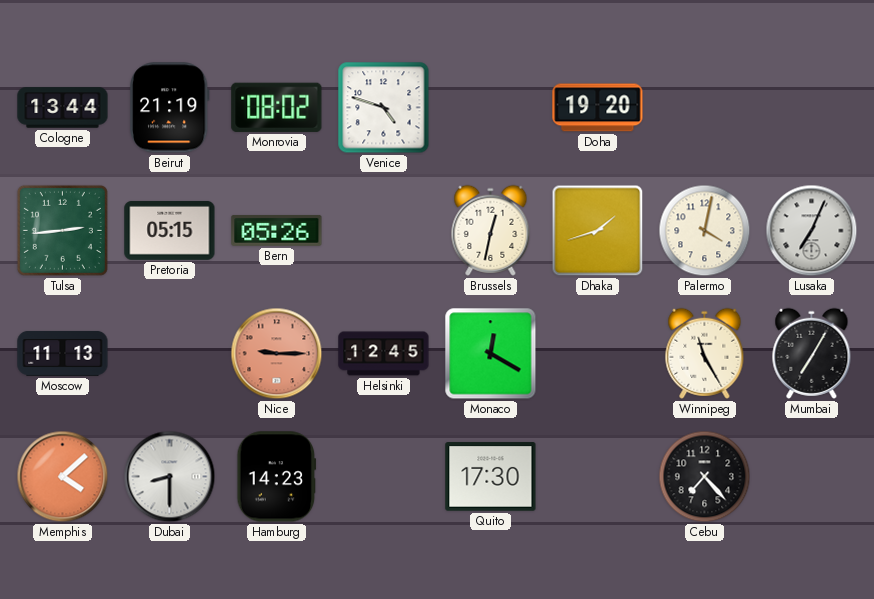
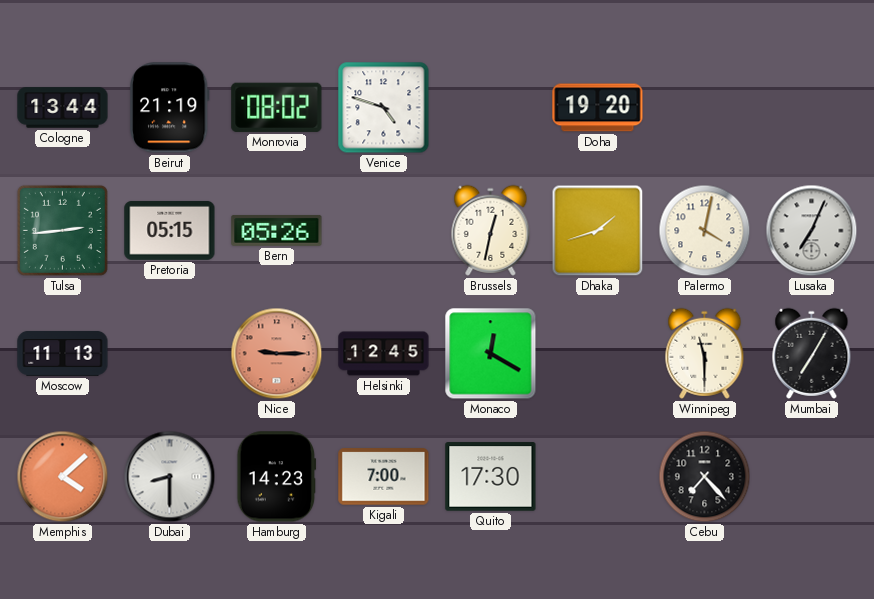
Winnipeg: 11:25 -> 11:30 (705, 353)
Kigali: none -> 7:00 (384, 477)
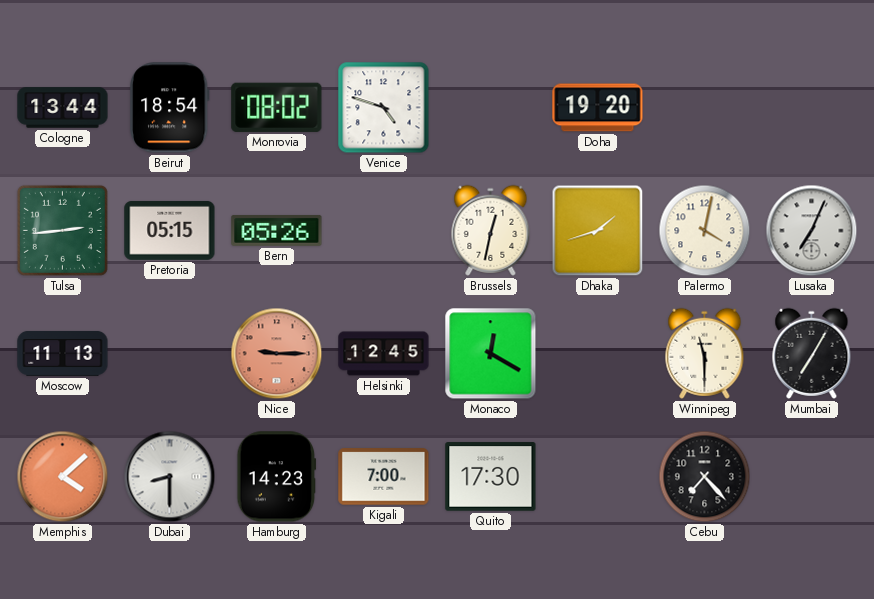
Beirut: 21:19 -> 18:54 (169, 108)
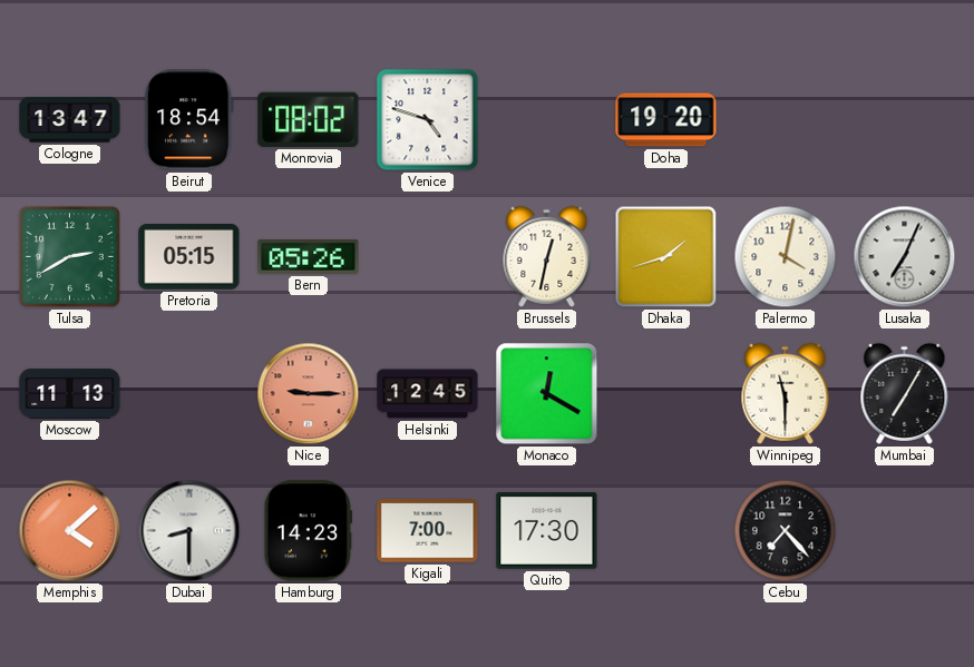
Cologne: 13:44 -> 13:47 (70, 120)
Tulsa: 2:44 -> 2:40 (69, 256)
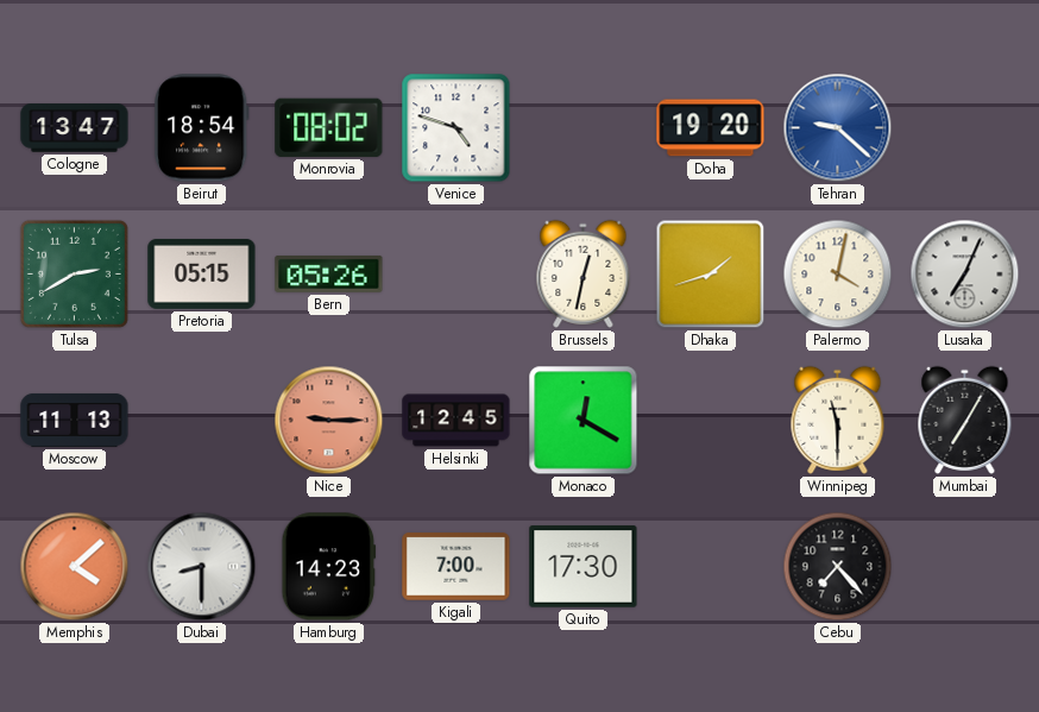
Tehran: none -> 9:22 (838, 128)
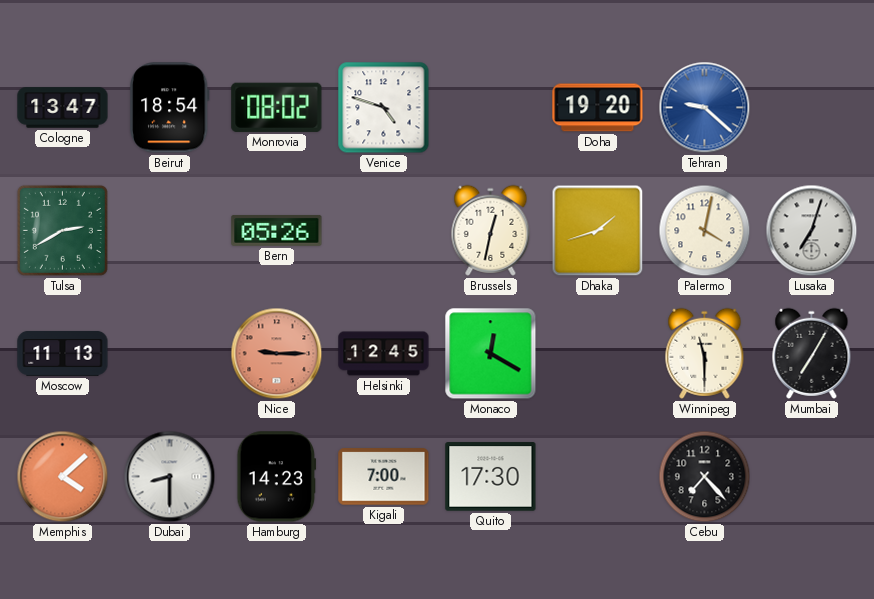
Pretoria: 05:15 -> none (202, 273)
Lusaka: 7:04 -> 7:03 (812, 231)
